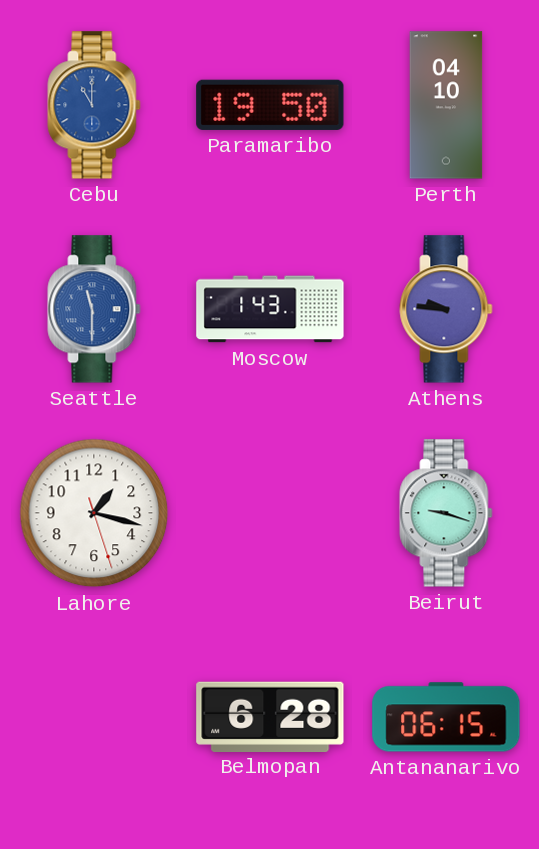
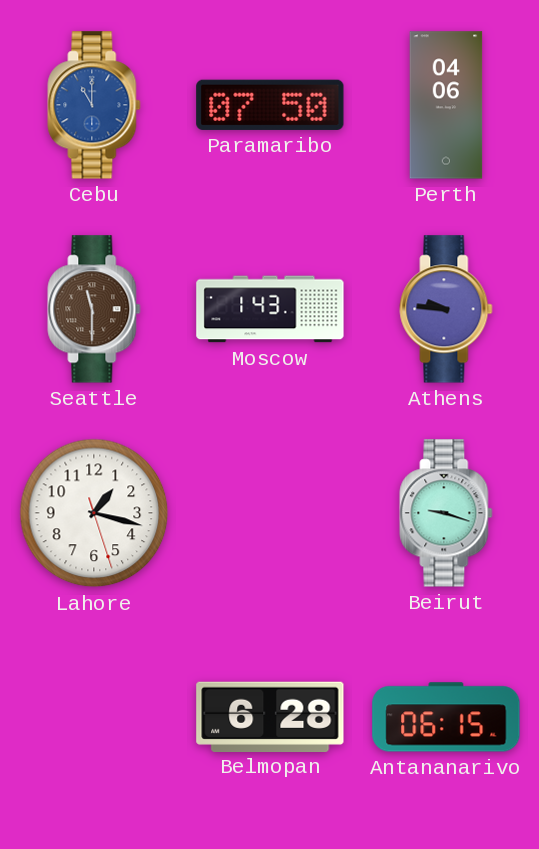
Paramaribo: 19:50 -> 07:50 (270, 105)
Perth: 04:10 -> 04:06 (446, 105)
Seattle dial: blue -> brown (94, 309)
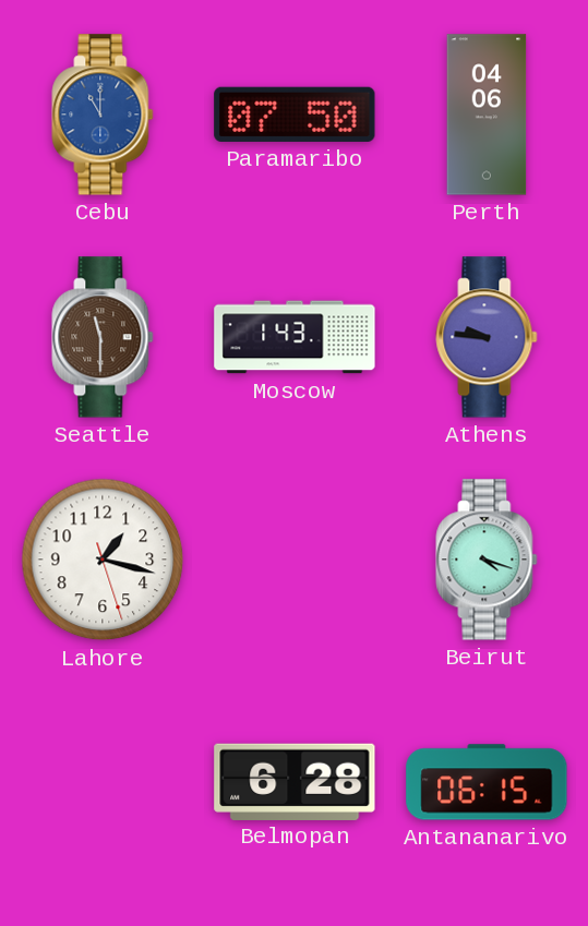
Beirut: 9:18 -> 4:18 (487, 560)
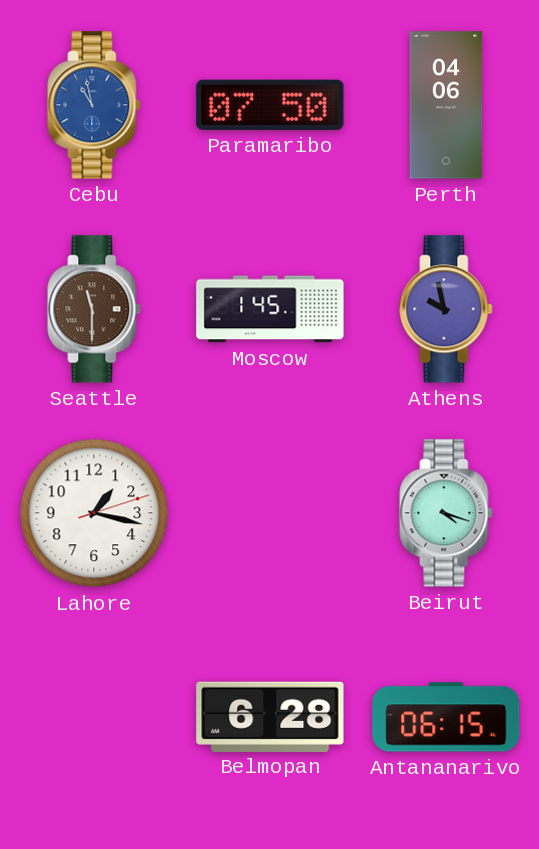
Cebu: 11:00 -> 10:58 (94, 105)
Moscow: 1:43 -> 1:45 (270, 309)
Athens: 9:46 -> 9:58 (446, 309)
Lahore: 1:17:27 -> 1:17:12 (94, 513)
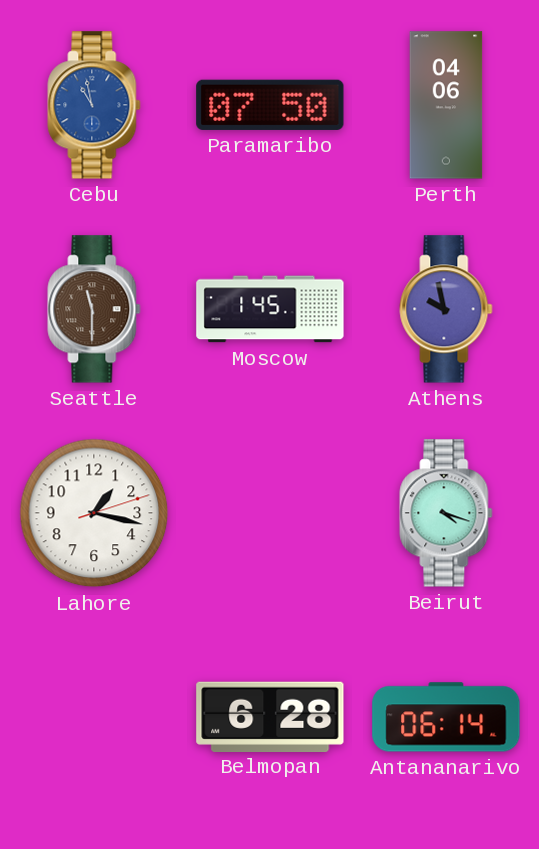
Antananarivo: 06:15 -> 06:14 (446, 717)
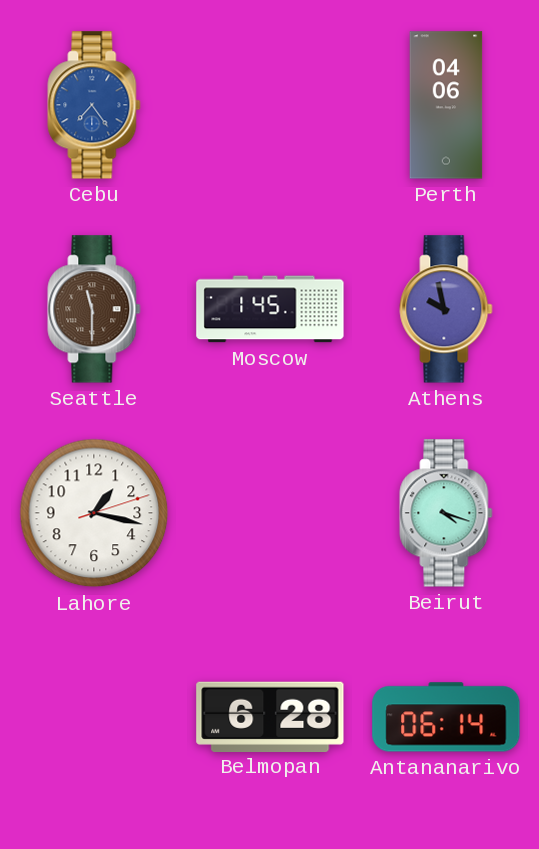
Cebu: 10:58 -> 7:24 (94, 105)
Paramaribo: 07:50 -> none (270, 105)
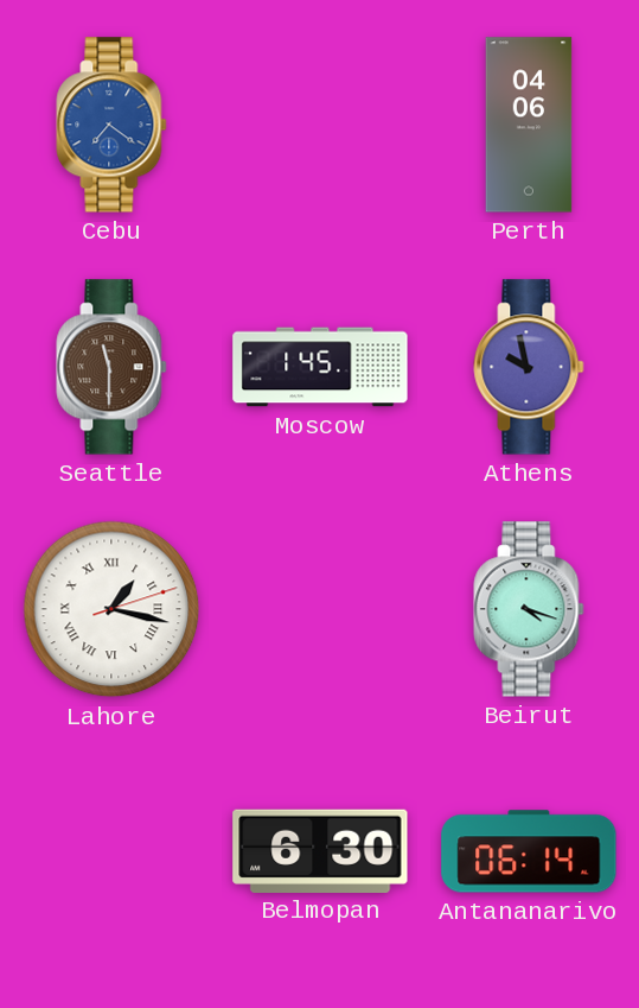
Cebu: 7:24 -> 7:21 (111, 125)
Lahore numerals: Arabic -> Roman (111, 609)
Belmopan: 6:28 -> 6:30 (320, 850)
